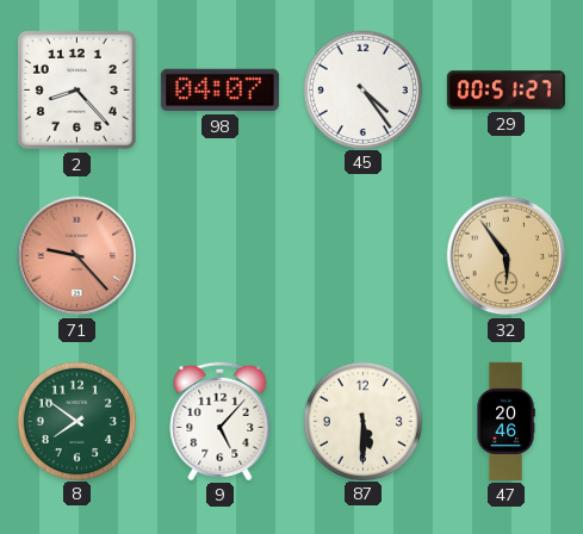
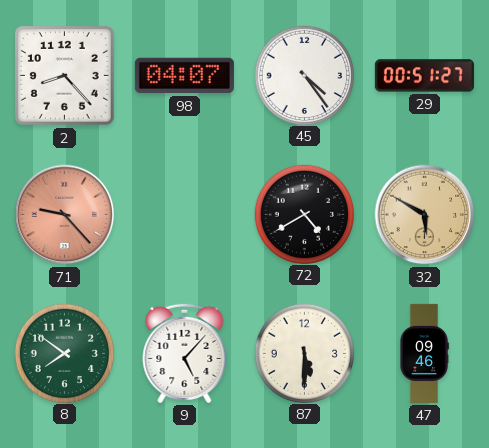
72: none -> 4:40 (304, 214)
32: 5:54 -> 5:50 (425, 215)
47: 20:46 -> 09:46 (424, 353)
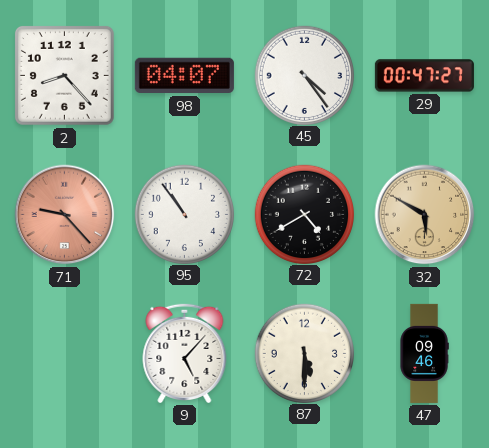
29: 00:51 -> 00:47 (424, 76)
95: none -> 10:54 (184, 214)
8: 7:51 -> none (64, 353)
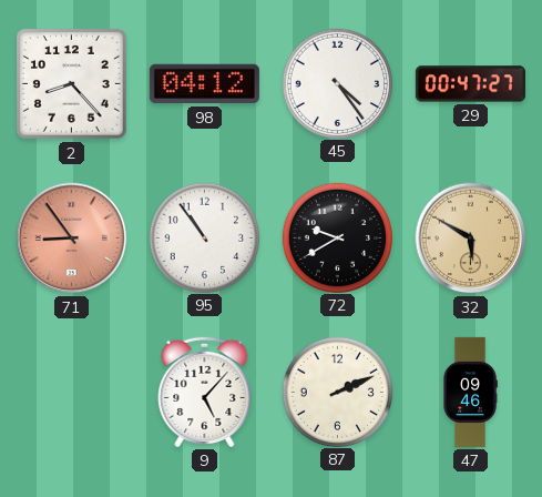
98: 04:07 -> 04:12 (204, 84)
71: 9:23 -> 8:54 (72, 239)
72: 4:40 -> 9:40 (337, 237)
87: 5:30 -> 2:11 (337, 392)
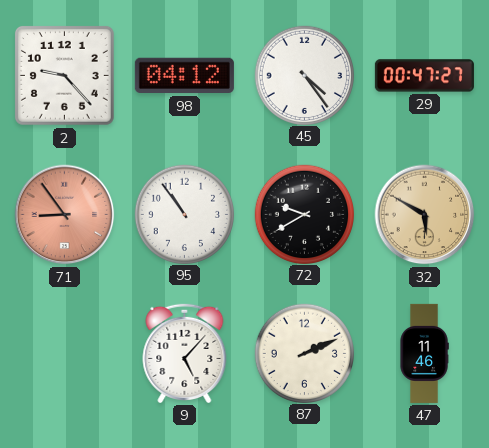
2: 8:23 -> 9:23 (64, 75)
47: 09:46 -> 11:46 (424, 353)
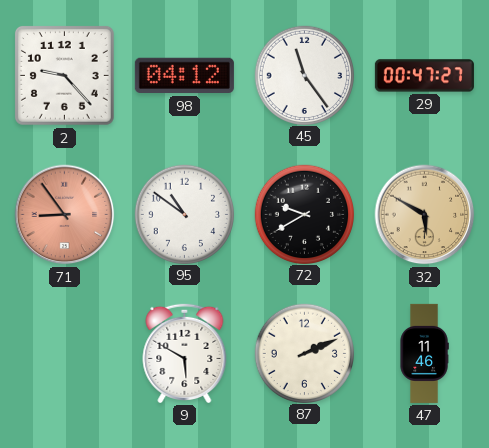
45: 4:24 -> 11:24 (304, 75)
95: 10:54 -> 10:51 (184, 214)
9: 5:07 -> 5:50 (185, 353)
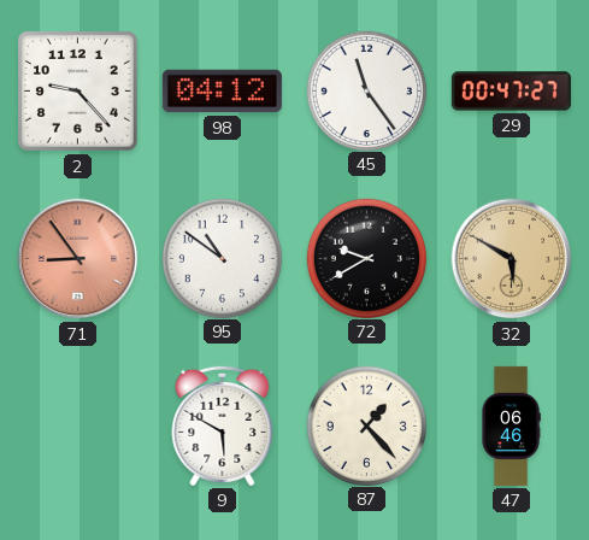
87: 2:11 -> 1:23 (366, 425)
47: 11:46 -> 06:46 (511, 425)
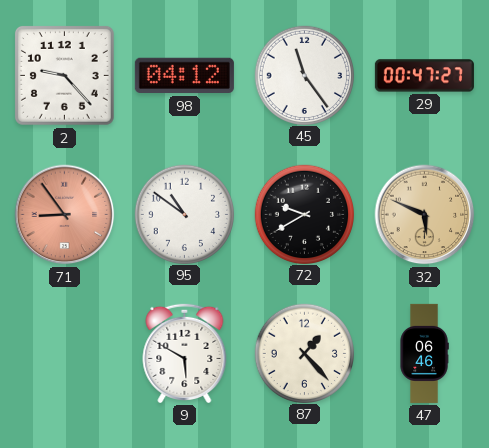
32: 5:50 -> 5:49 (425, 215)
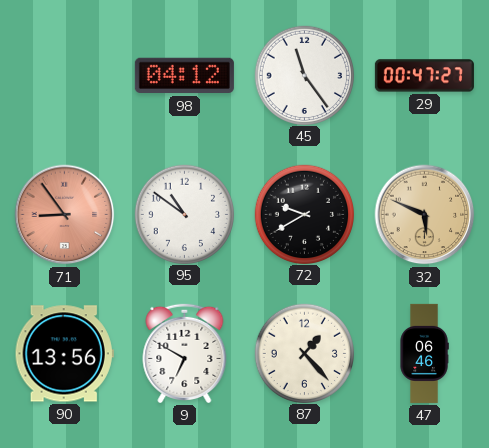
2: 9:23 -> none (64, 75)
90: none -> 13:56 (64, 354)
9: 5:50 -> 6:50 (185, 353)
